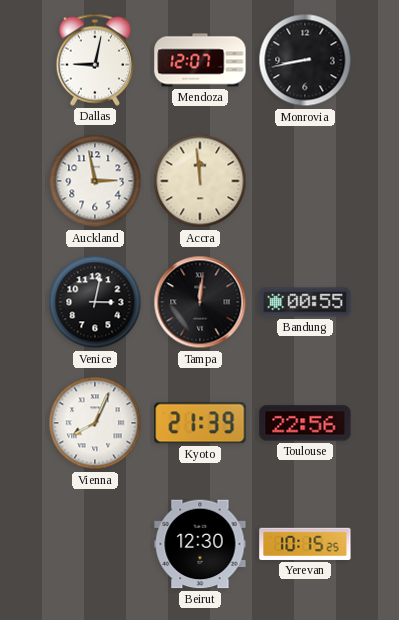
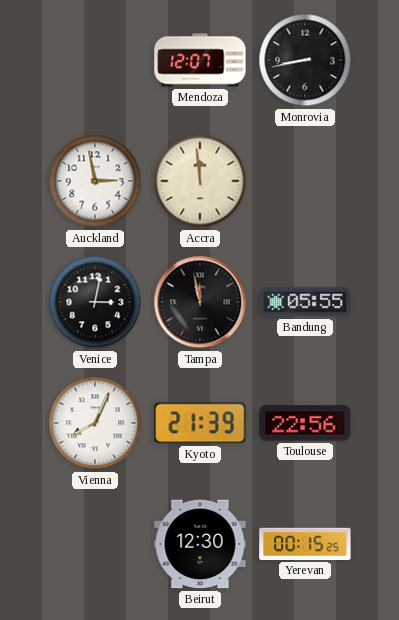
Dallas: 9:02 -> none (95, 60)
Tampa: 12:01 -> 11:58 (200, 302)
Bandung: 00:55 -> 05:55 (305, 302)
Yerevan: 10:15 -> 00:15 (305, 544)
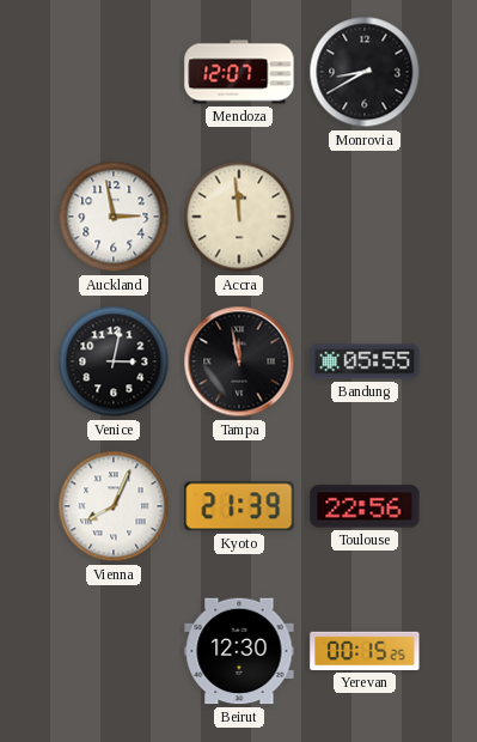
Monrovia: 8:43 -> 8:40 (365, 72)
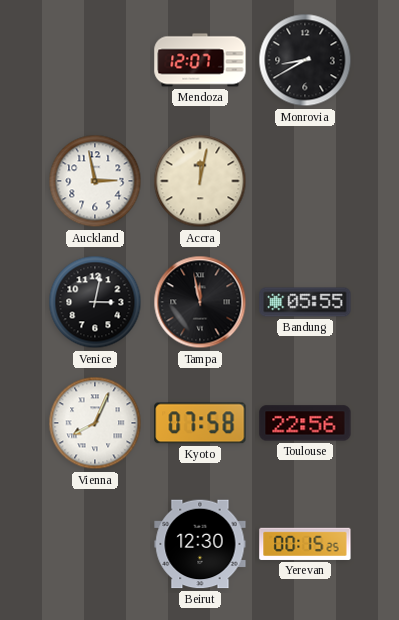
Accra: 11:59 -> 12:02 (200, 181)
Kyoto: 21:39 -> 07:58 (200, 423)
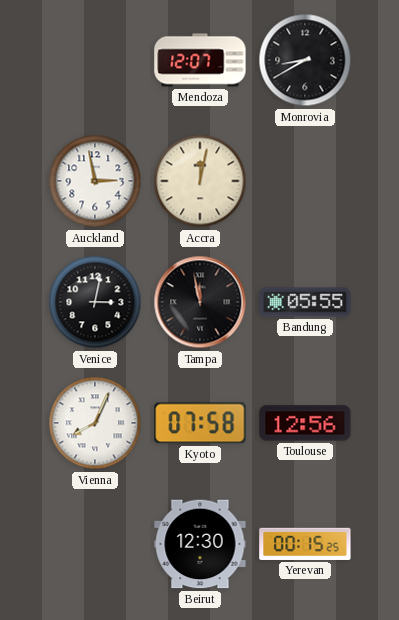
Toulouse: 22:56 -> 12:56 (305, 423)
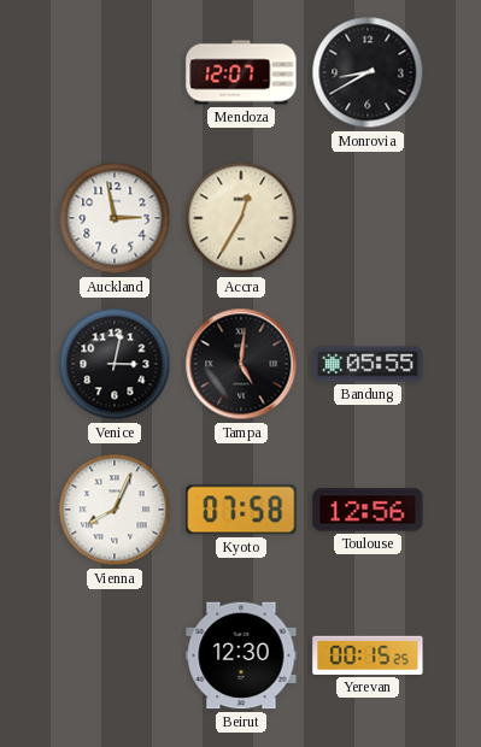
Accra: 12:02 -> 12:35 (241, 218)
Tampa: 11:58 -> 5:01 (241, 364)
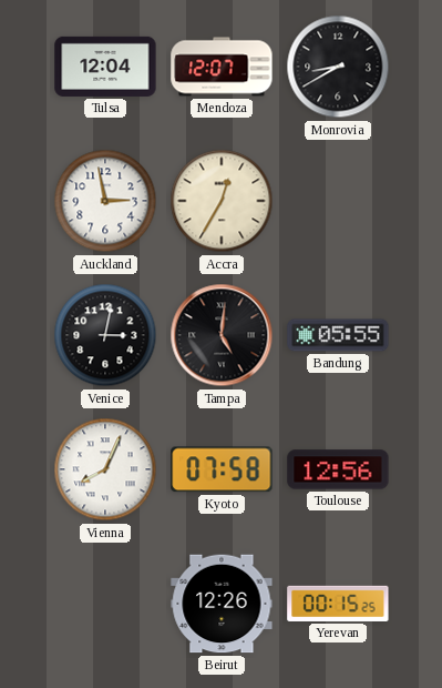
Tulsa: none -> 12:04 (105, 67)
Beirut: 12:30 -> 12:26 (222, 604)
